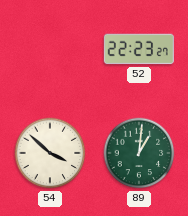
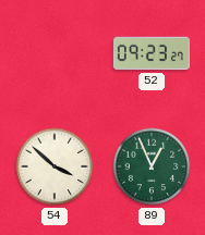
52: 22:23 -> 09:23 (152, 53)
89: 1:01 -> 12:56 (152, 166)
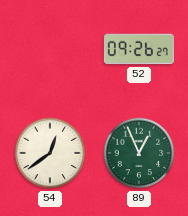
52: 09:23 -> 09:26 (139, 49)
54: 3:52 -> 12:39 (50, 153)
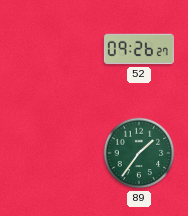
54: 12:39 -> none (50, 153)
89: 12:56 -> 1:36 (139, 153)
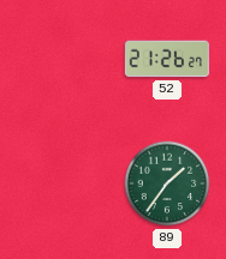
52: 09:26 -> 21:26 (167, 59)
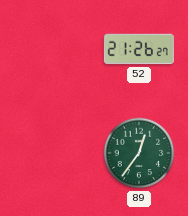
89: 1:36 -> 12:36 (139, 153)
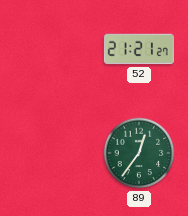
52: 21:26 -> 21:21 (139, 49)
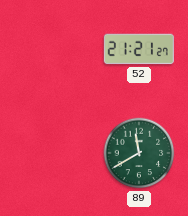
89: 12:36 -> 11:40 (139, 153)
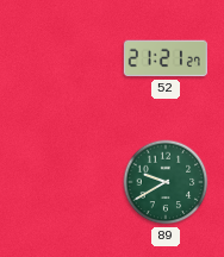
89: 11:40 -> 9:40 (166, 182)
